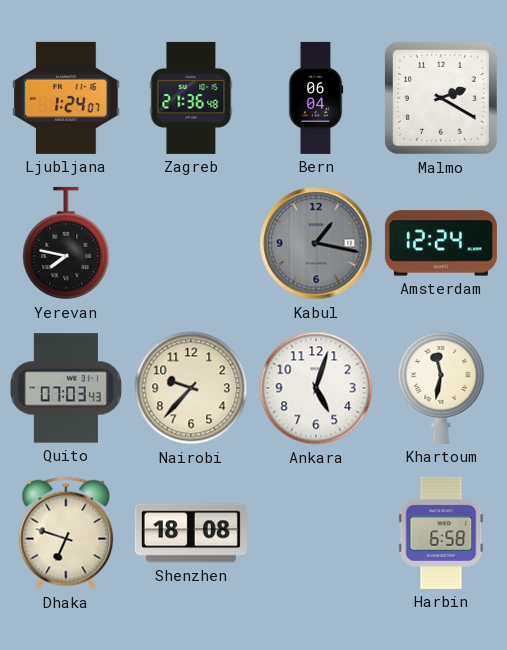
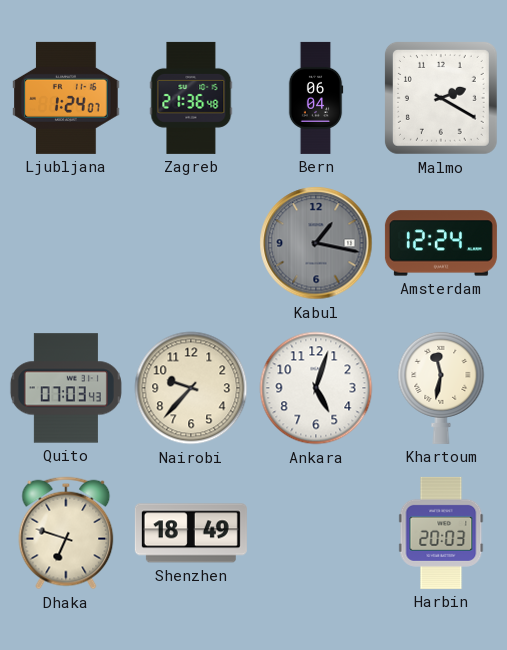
Yerevan: 7:47 -> none (66, 243)
Shenzhen: 18:08 -> 18:49 (191, 533)
Harbin: 6:58 -> 20:03 (441, 533)
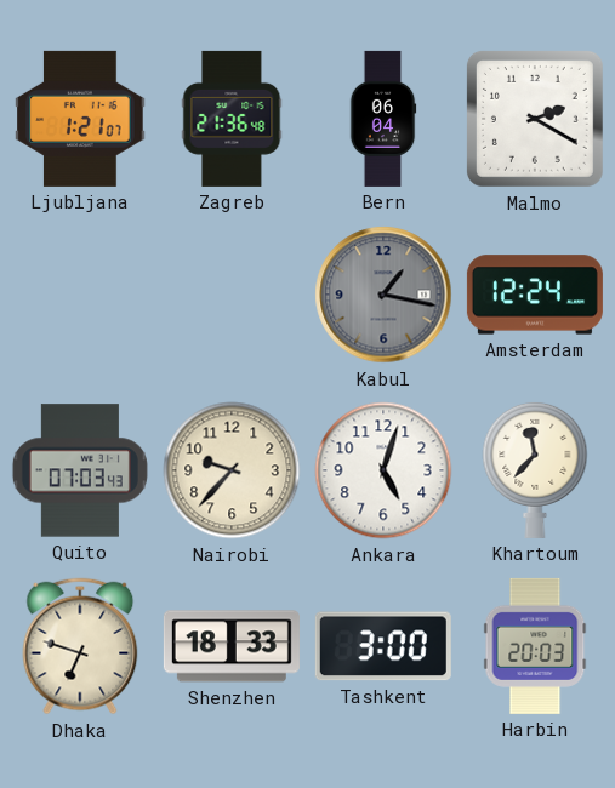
Ljubljana: 1:24 -> 1:21 (80, 119)
Khartoum: 11:32 -> 11:37 (535, 469)
Shenzhen: 18:49 -> 18:33 (232, 646)
Tashkent: none -> 3:00 (383, 646)
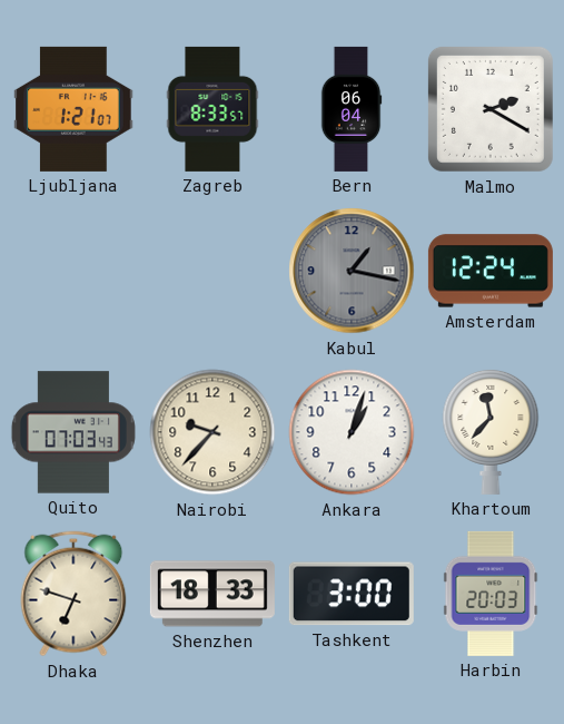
Zagreb: 21:36 -> 8:33 (212, 109)
Ankara: 5:03 -> 1:03 (352, 432)
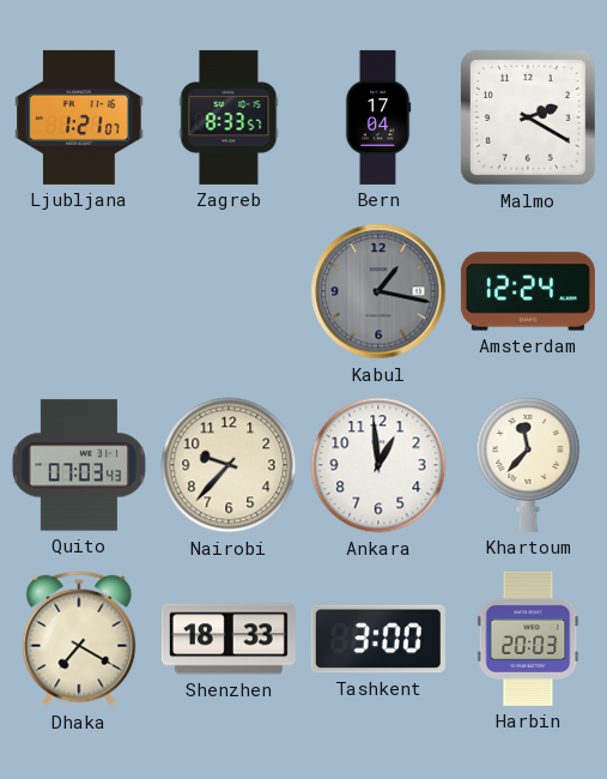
Bern: 06:04 -> 17:04 (378, 117)
Ankara: 1:03 -> 12:59 (378, 465)
Dhaka: 6:48 -> 7:20 (79, 639)
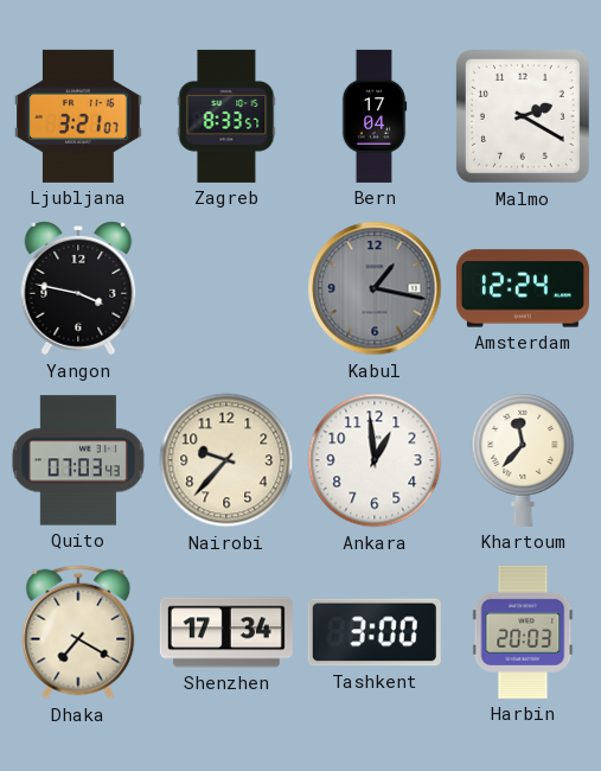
Ljubljana: 1:21 -> 3:21 (78, 116)
Yangon: none -> 3:47 (78, 288)
Shenzhen: 18:33 -> 17:34 (226, 632)
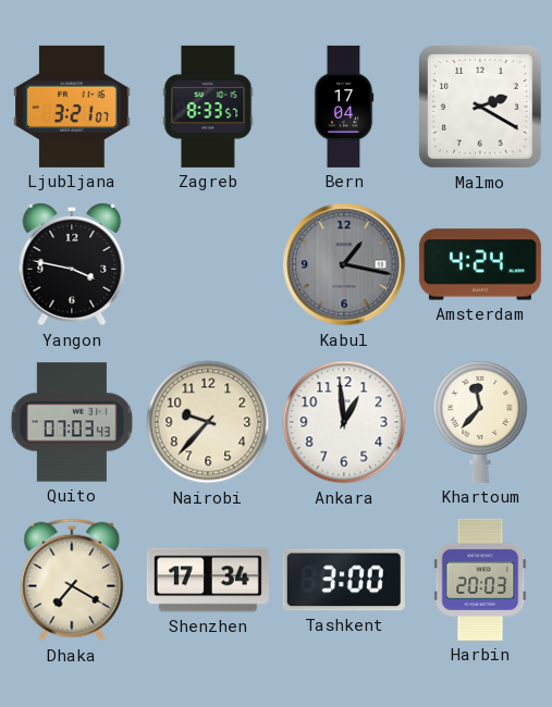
Amsterdam: 12:24 -> 4:24 (480, 264)
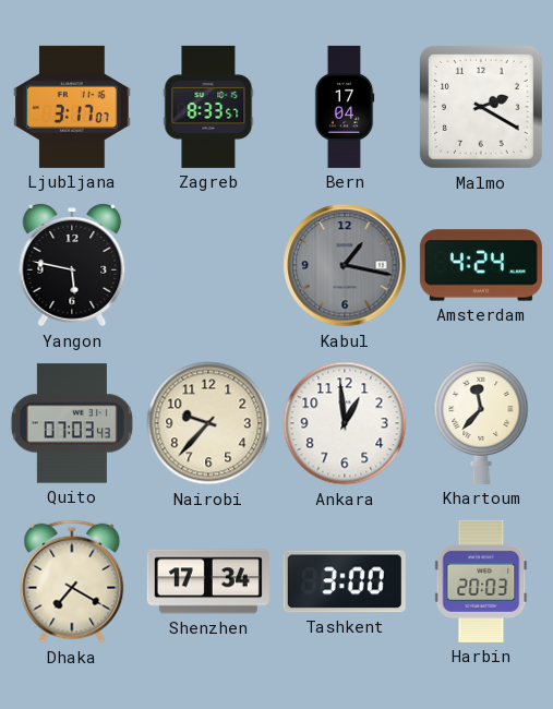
Ljubljana: 3:21 -> 3:17 (72, 107)
Yangon: 3:47 -> 5:47 (72, 265)
